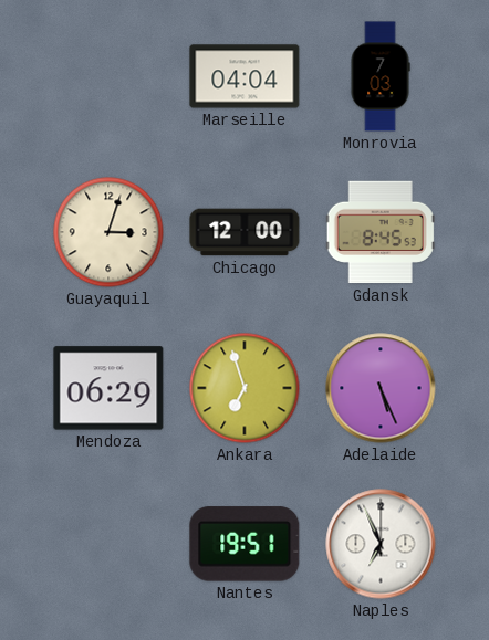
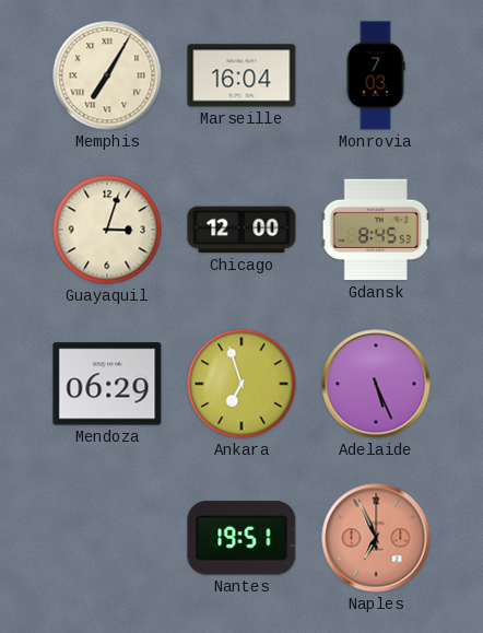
Memphis: none -> 7:05 (107, 75)
Marseille: 04:04 -> 16:04 (241, 75)
Naples dial: white -> salmon (376, 538)
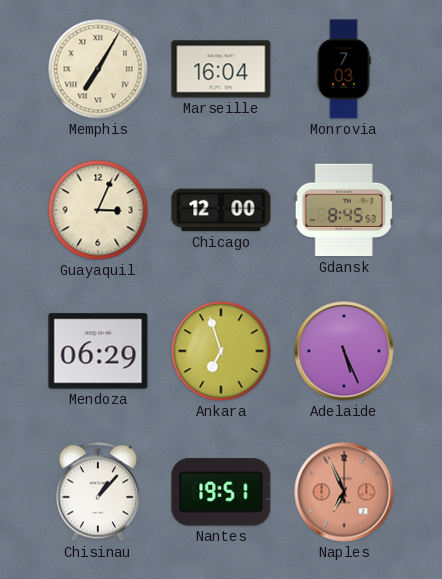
Guayaquil: 3:03 -> 3:04 (98, 210)
Chisinau: none -> 1:07 (98, 492)
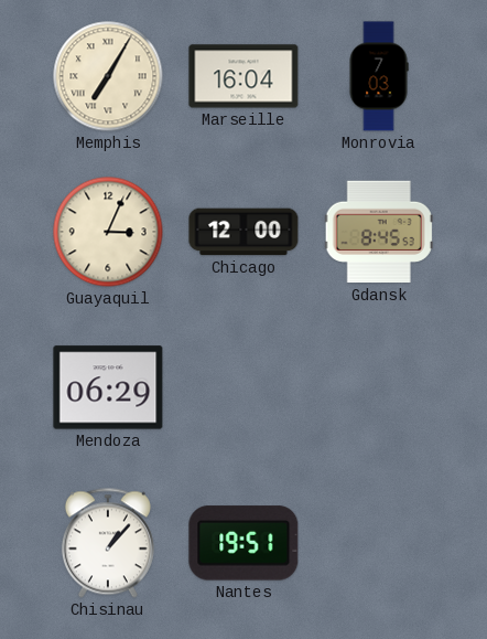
Ankara: 6:57 -> none (221, 351)
Adelaide: 5:26 -> none (344, 351)
Naples: 6:56 -> none (344, 492)
